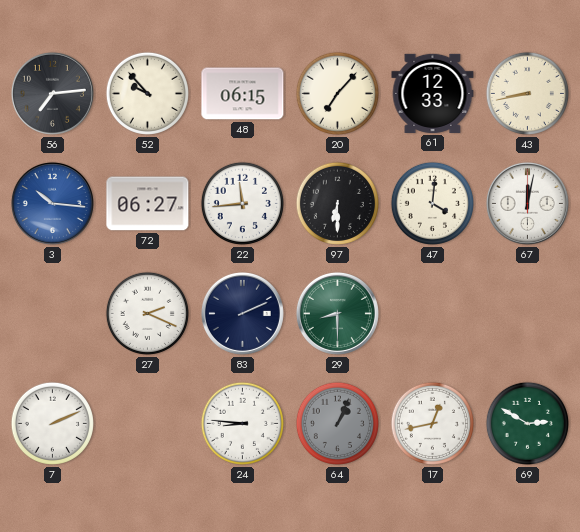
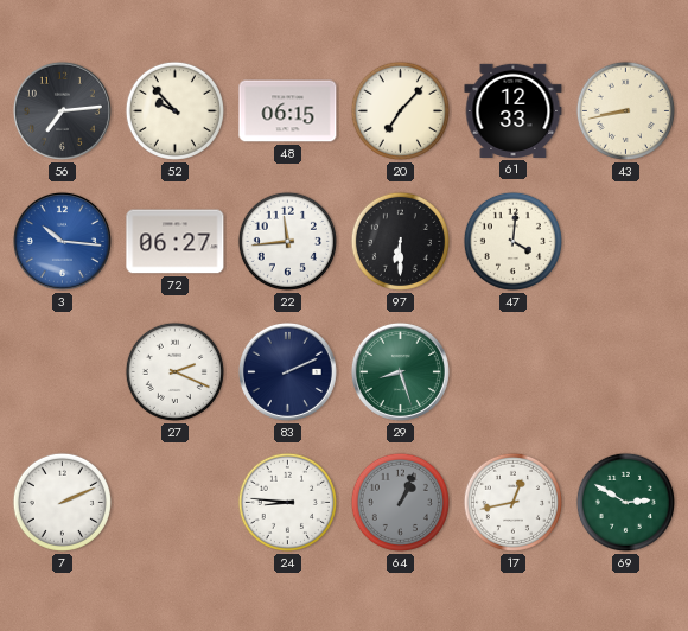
67: 12:02 -> none (527, 203)
29: 8:30 -> 8:27 (400, 371)
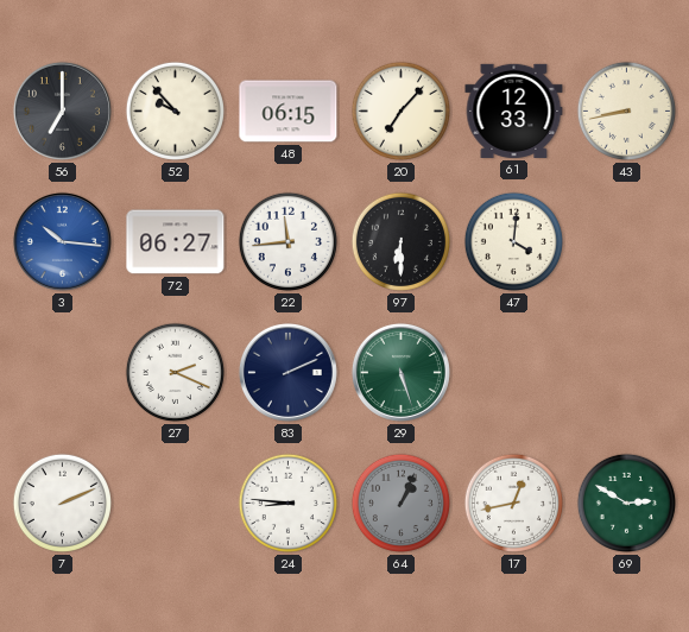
56: 7:14 -> 7:00 (62, 110)
29: 8:27 -> 5:27 (400, 372)
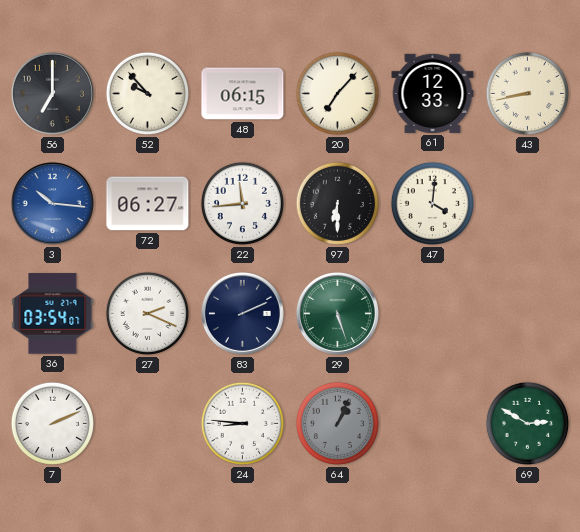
36: none -> 03:54 (53, 314)
17: 12:43 -> none (513, 503)
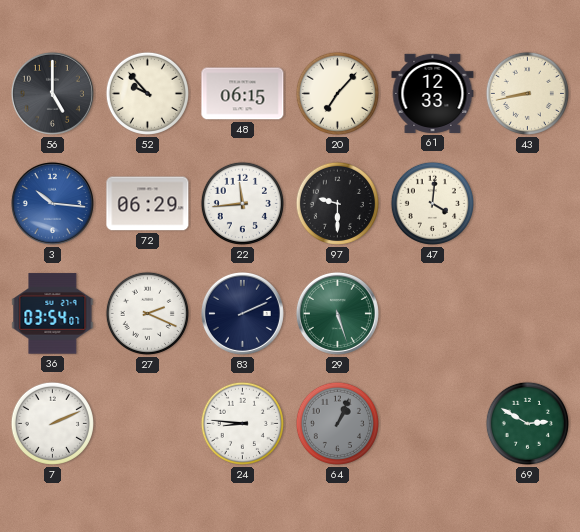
56: 7:00 -> 5:00 (52, 93)
72: 06:27 -> 06:29 (148, 204)
97: 6:30 -> 9:30 (337, 203)
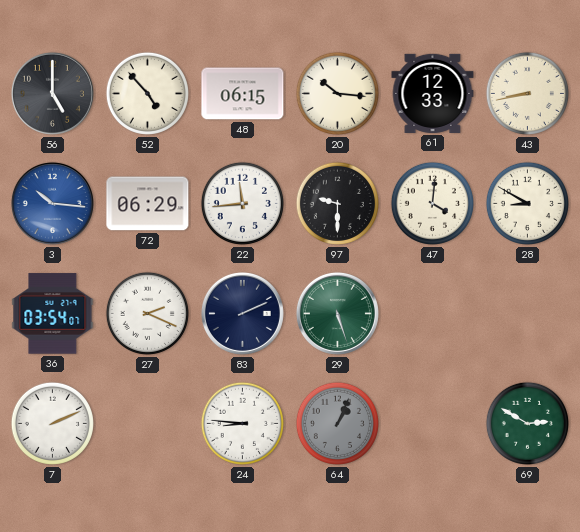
52: 9:53 -> 4:53 (147, 93)
20: 7:07 -> 10:16 (337, 93)
28: none -> 8:50 (527, 203)
